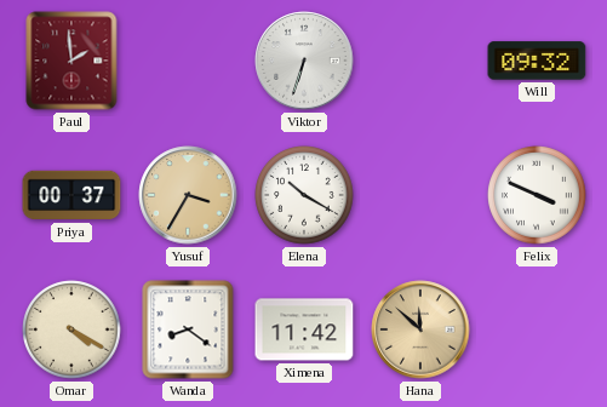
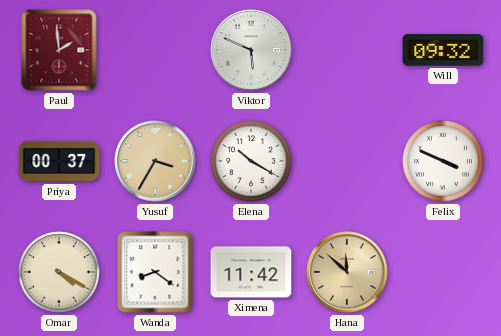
Viktor: 6:33 -> 5:49 (251, 50)
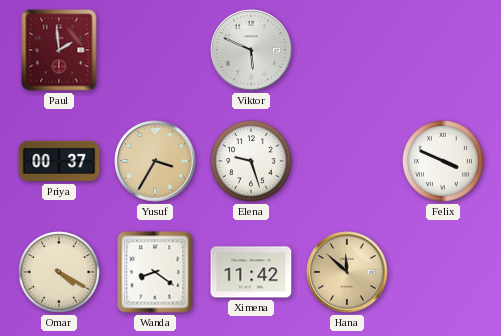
Will: 09:32 -> none (443, 50)
Elena: 10:20 -> 9:27 (251, 161)
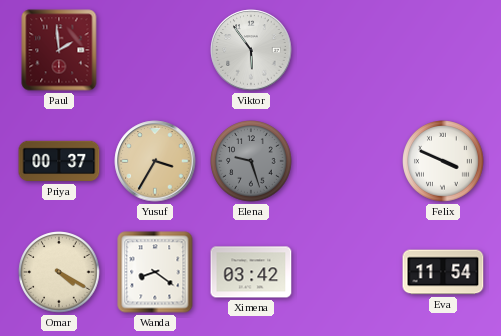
Viktor: 5:49 -> 5:54 (251, 50)
Elena dial: white -> grey (251, 161)
Ximena: 11:42 -> 03:42 (251, 272)
Hana: 11:52 -> none (347, 272)
Eva: none -> 11:54 (443, 272)
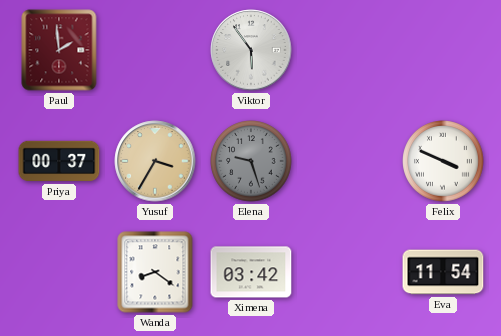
Omar: 4:20 -> none (59, 272)
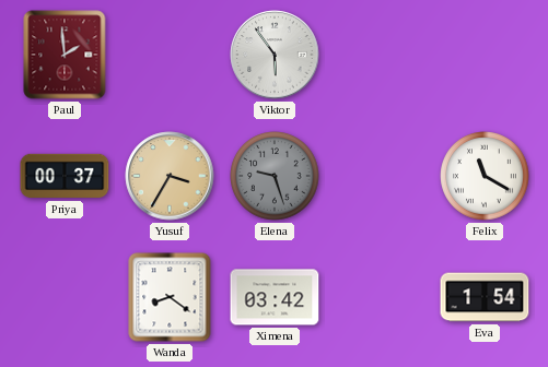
Felix: 3:49 -> 11:20 (485, 176)
Eva: 11:54 -> 1:54 (485, 297)
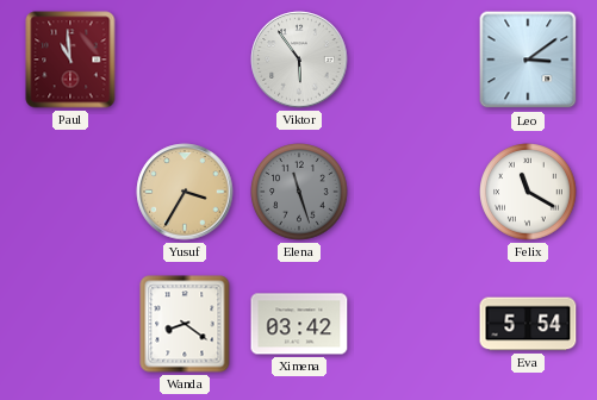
Paul: 1:59 -> 10:59 (70, 60)
Leo: none -> 3:09 (528, 60)
Priya: 00:37 -> none (65, 176)
Elena: 9:27 -> 11:27 (299, 192)
Eva: 1:54 -> 5:54 (528, 324)
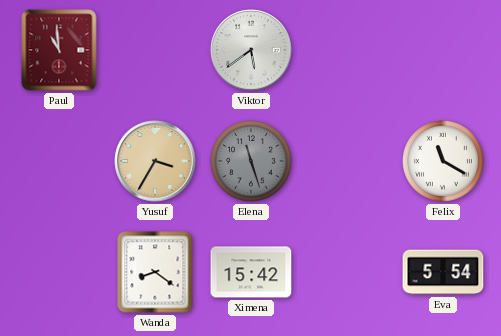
Viktor: 5:54 -> 5:39 (251, 50)
Leo: 3:09 -> none (528, 60)
Ximena: 03:42 -> 15:42 (251, 272)
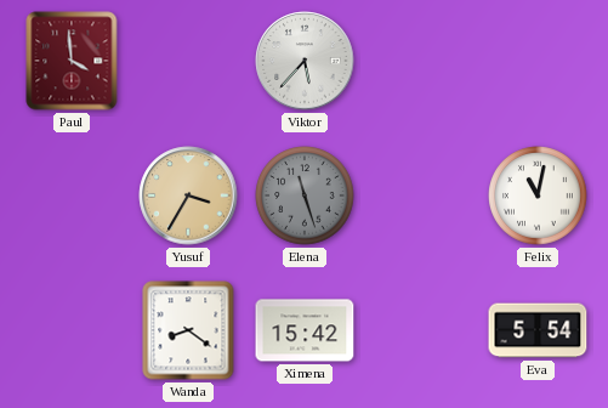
Paul: 10:59 -> 3:59 (72, 61)
Viktor: 5:39 -> 5:37 (305, 61)
Felix: 11:20 -> 11:02 (538, 195)
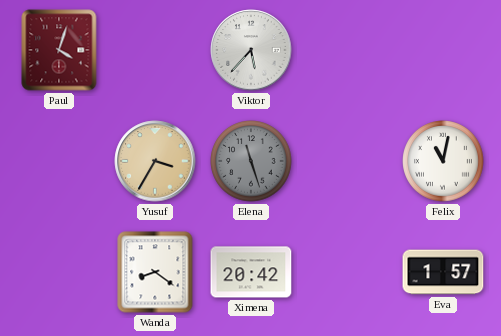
Paul: 3:59 -> 4:03 (59, 50)
Ximena: 15:42 -> 20:42 (251, 272)
Eva: 5:54 -> 1:57 (443, 272)
